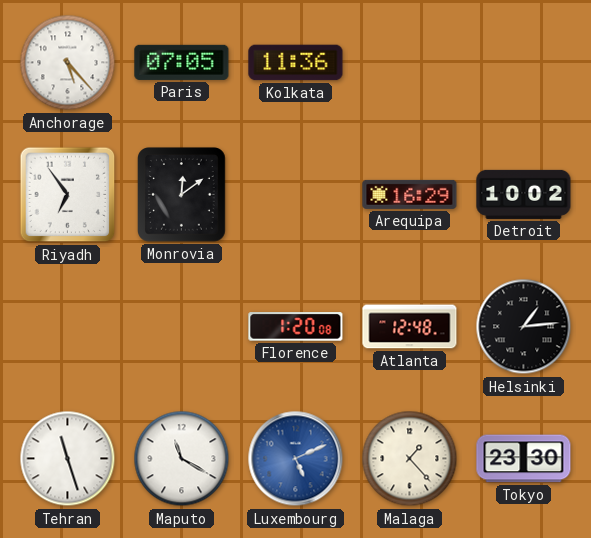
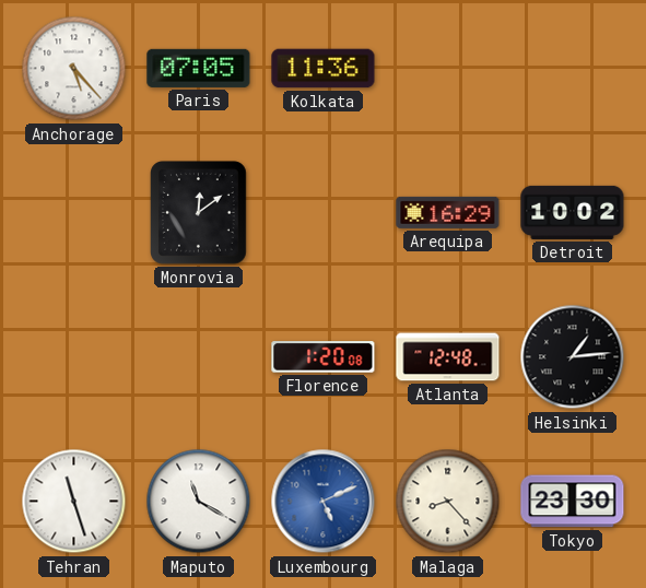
Riyadh: 6:54 -> none (68, 195)
Malaga: 1:23 -> 8:23 (448, 502)
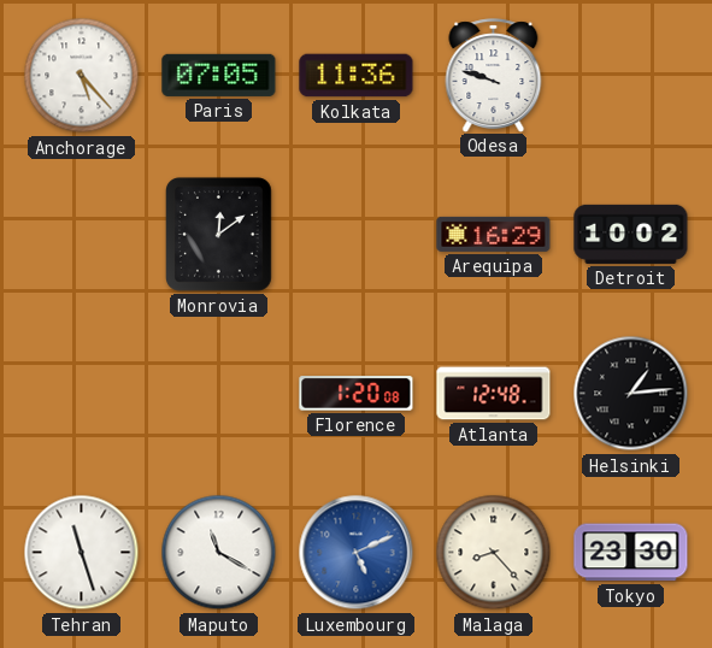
Odesa: none -> 9:48 (494, 75)
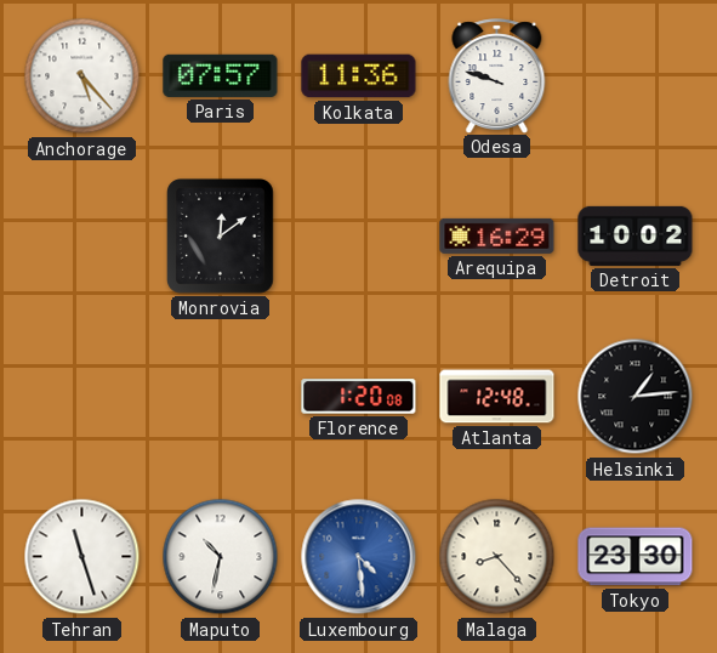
Paris: 07:05 -> 07:57 (221, 75)
Maputo: 11:20 -> 10:32 (221, 557)
Luxembourg: 5:11 -> 4:29 (359, 557)
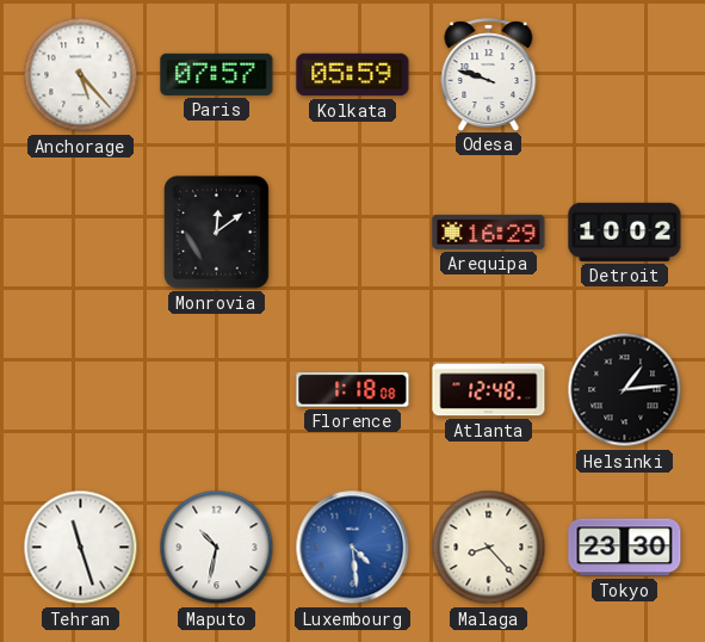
Kolkata: 11:36 -> 05:59 (353, 75)
Florence: 1:20 -> 1:18 (353, 390)
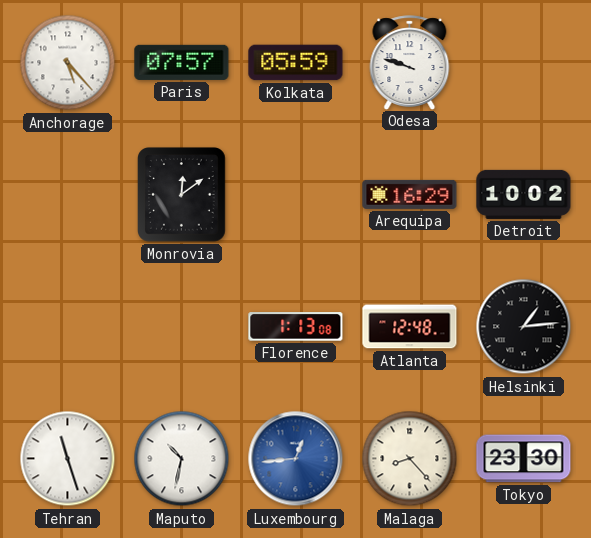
Florence: 1:18 -> 1:13 (296, 327)
Luxembourg: 4:29 -> 12:44 (296, 459)
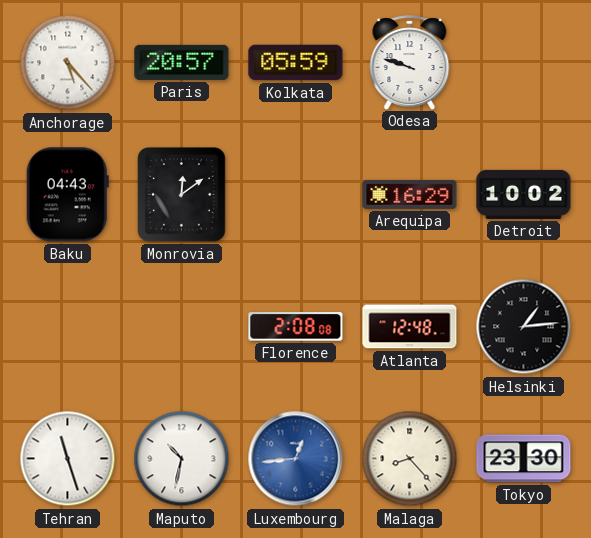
Paris: 07:57 -> 20:57 (182, 62)
Baku: none -> 04:43 (67, 195)
Florence: 1:13 -> 2:08 (296, 327)
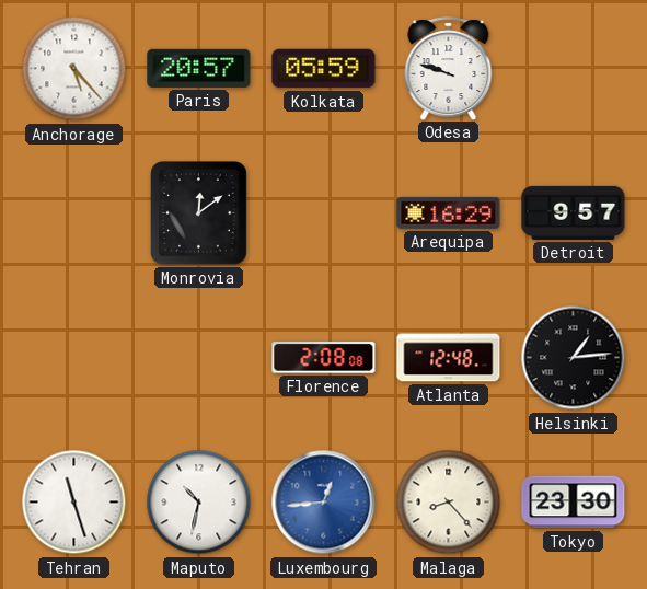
Baku: 04:43 -> none (67, 195)
Detroit: 10:02 -> 9:57 (574, 212)
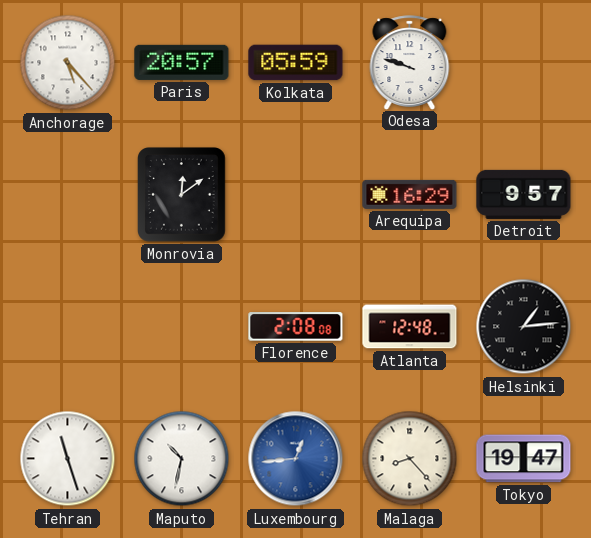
Tokyo: 23:30 -> 19:47 (524, 459)
